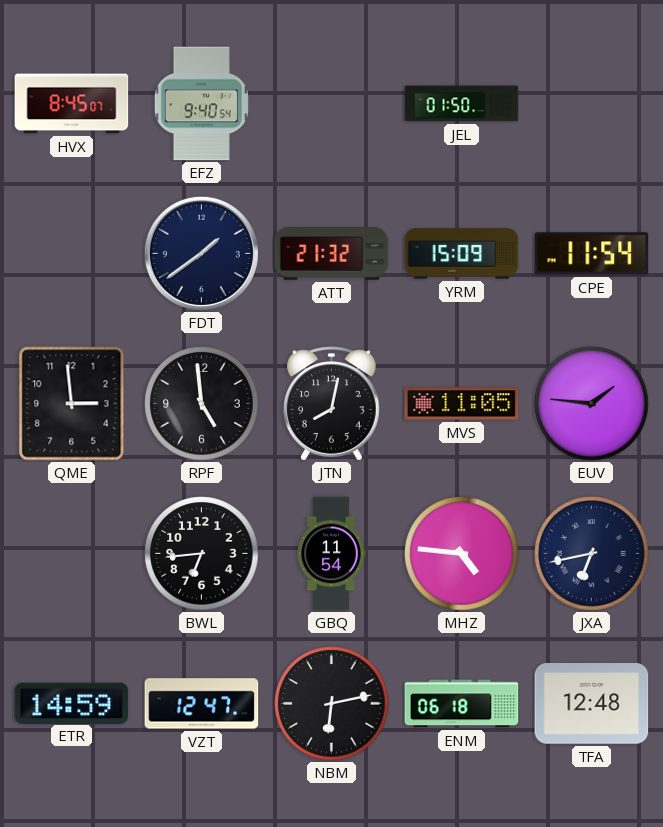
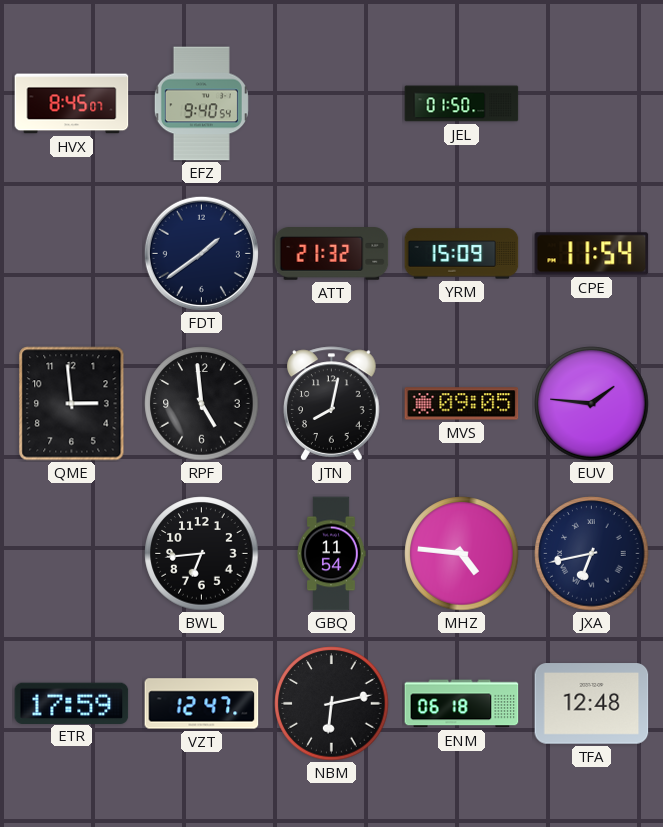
MVS: 11:05 -> 09:05 (462, 404)
ETR: 14:59 -> 17:59 (72, 703)
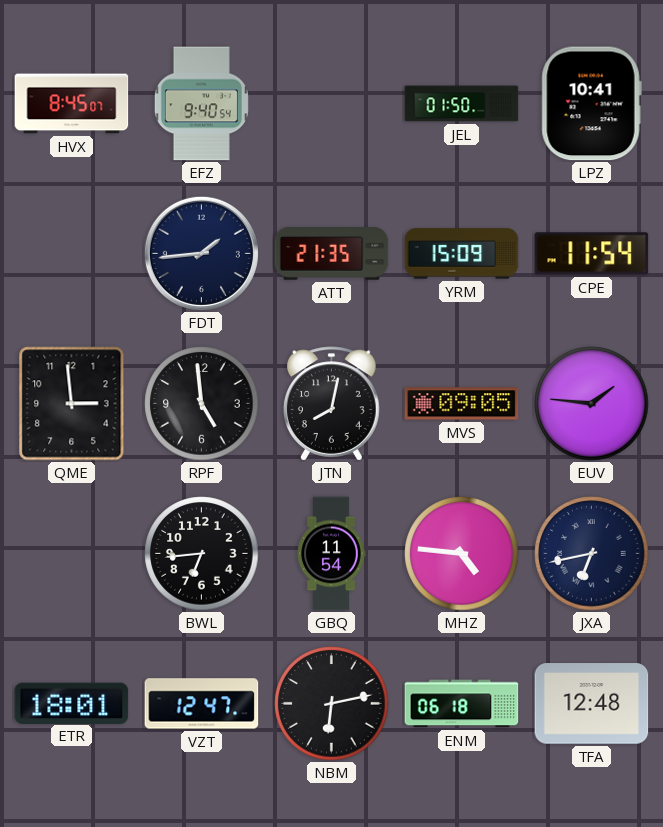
LPZ: none -> 10:41 (591, 104)
FDT: 1:39 -> 1:44 (201, 253)
ATT: 21:32 -> 21:35 (332, 254)
ETR: 17:59 -> 18:01 (72, 703)
